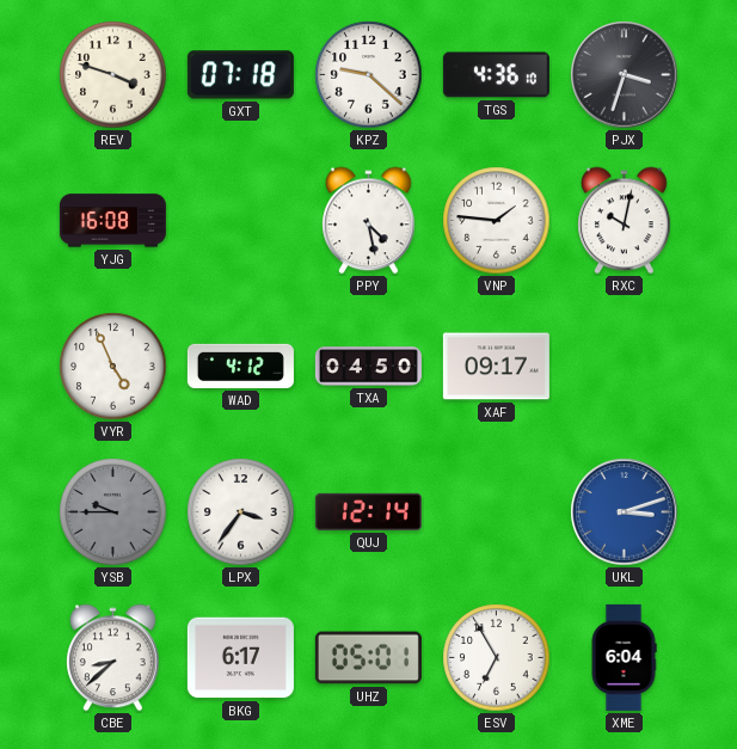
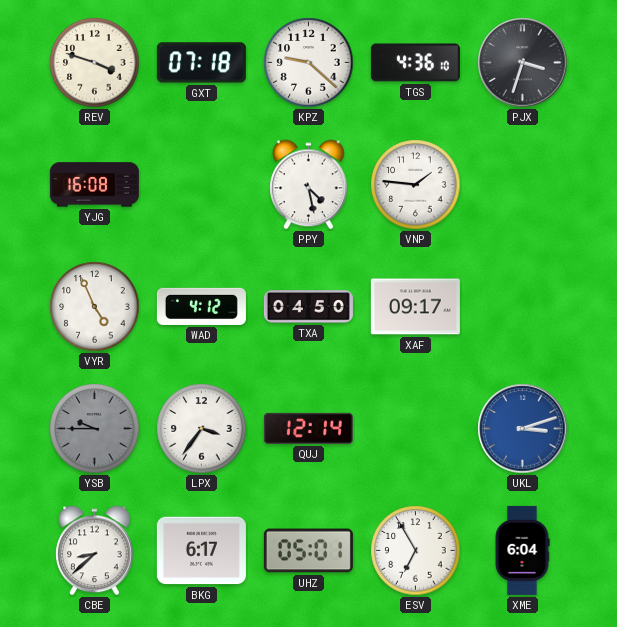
RXC: 10:02 -> none (625, 221)
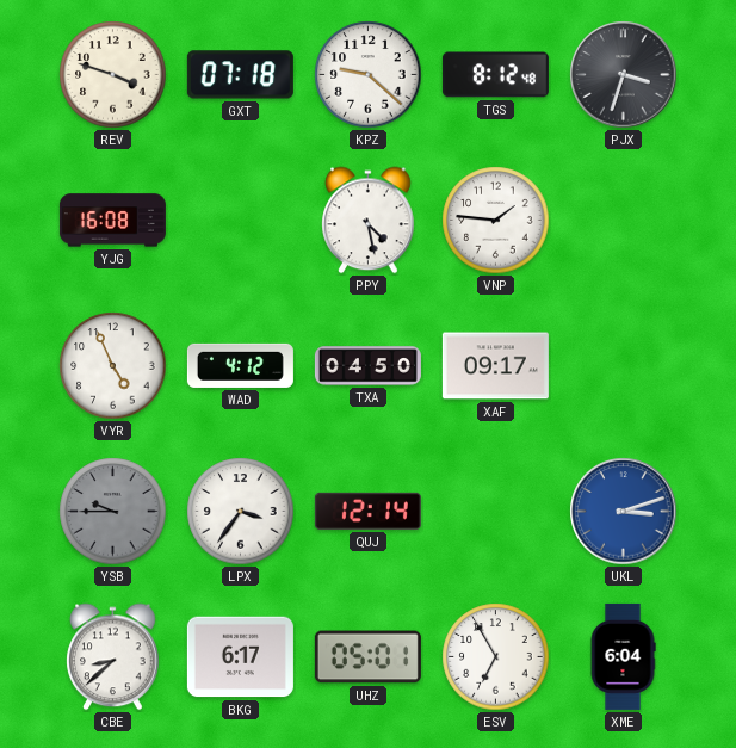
TGS: 4:36 -> 8:12 (495, 75)
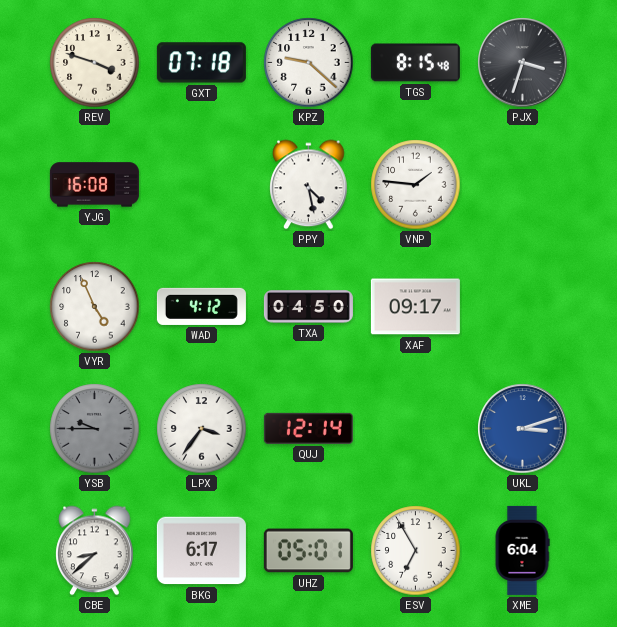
TGS: 8:12 -> 8:15 (415, 63)
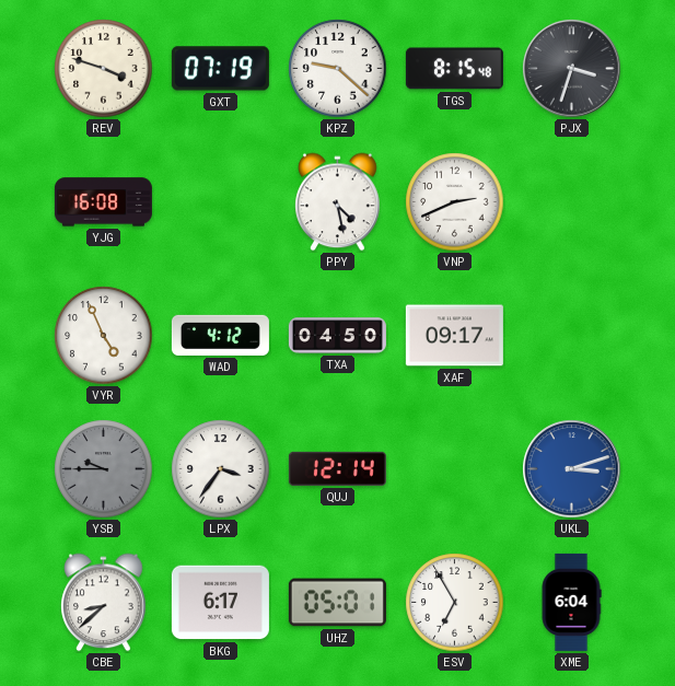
GXT: 07:18 -> 07:19 (220, 69)
VNP: 1:46 -> 2:41 (455, 202)
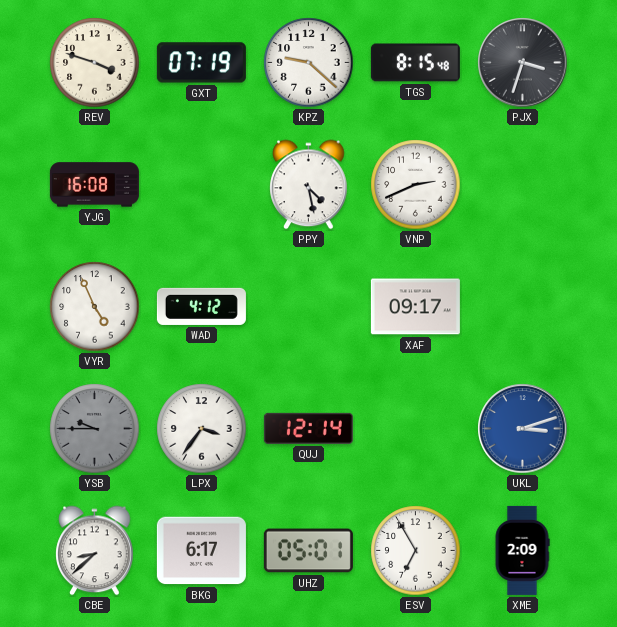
TXA: 04:50 -> none (337, 336)
XME: 6:04 -> 2:09 (522, 550)
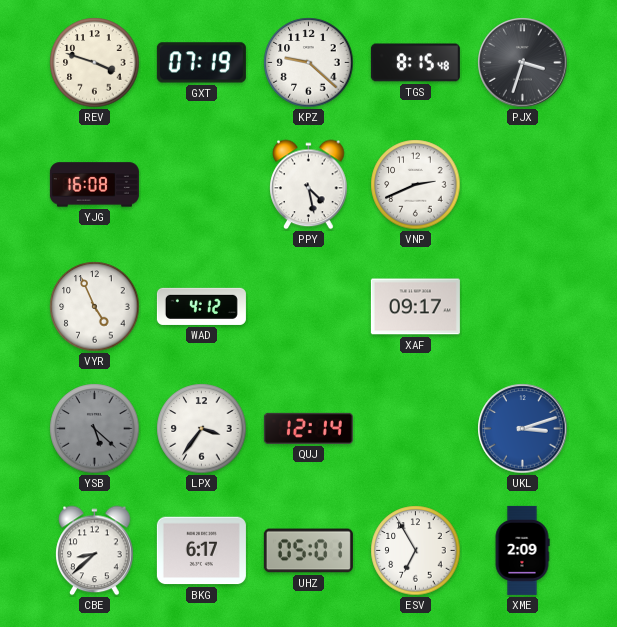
YSB: 9:45 -> 5:22 (95, 429)
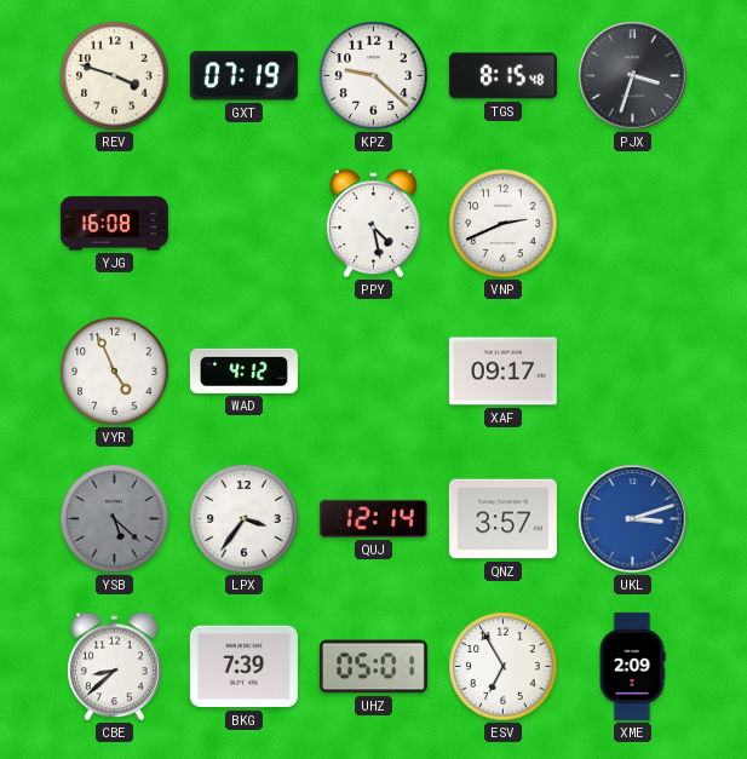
QNZ: none -> 3:57 (502, 519)
BKG: 6:17 -> 7:39 (243, 667)
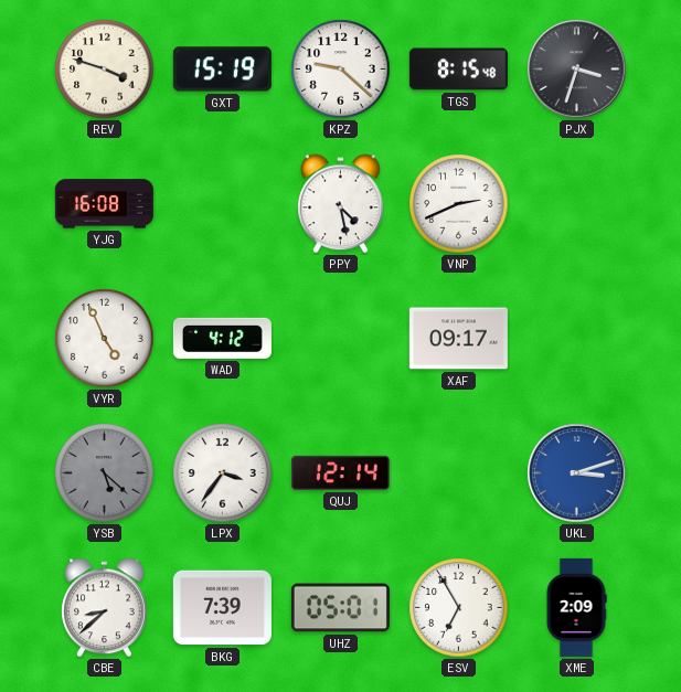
GXT: 07:19 -> 15:19 (222, 70)
QNZ: 3:57 -> none (502, 519)
